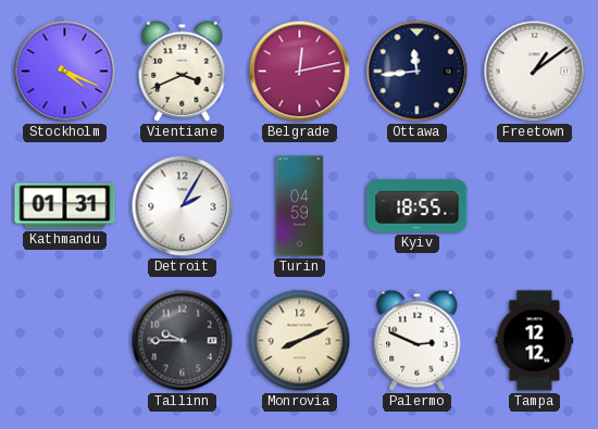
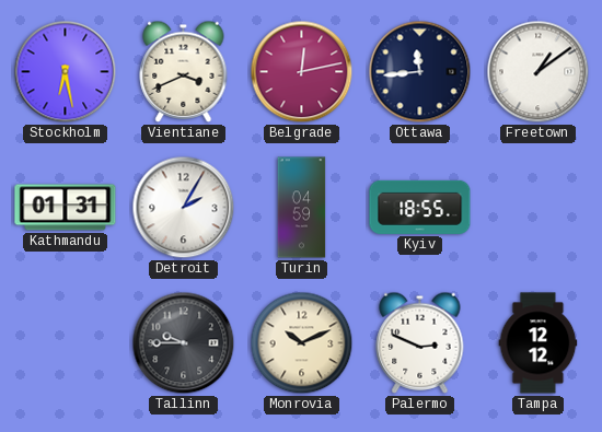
Stockholm: 4:19 -> 6:28 (66, 72)
Monrovia: 8:11 -> 10:11 (302, 343)
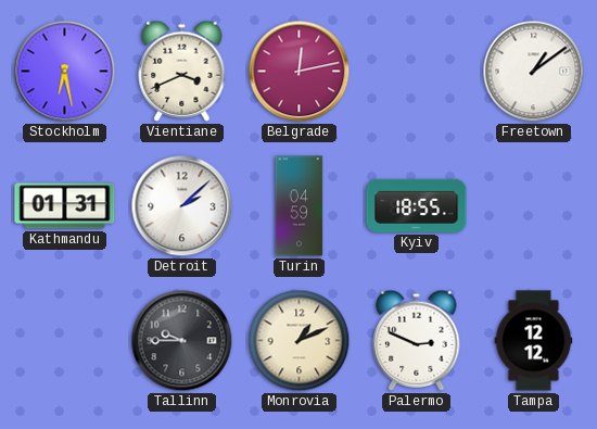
Ottawa: 11:44 -> none (420, 72)
Detroit: 2:05 -> 2:08 (182, 206)
Monrovia: 10:11 -> 1:11 (300, 341)
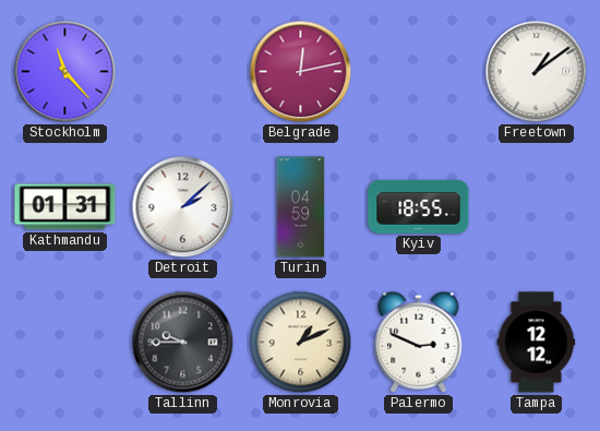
Stockholm: 6:28 -> 11:23 (65, 72)
Vientiane: 3:41 -> none (182, 71)
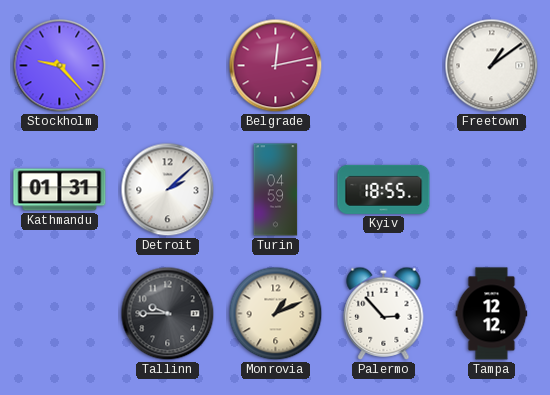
Stockholm: 11:23 -> 9:23 (60, 66)
Palermo: 2:49 -> 2:53 (384, 313)
